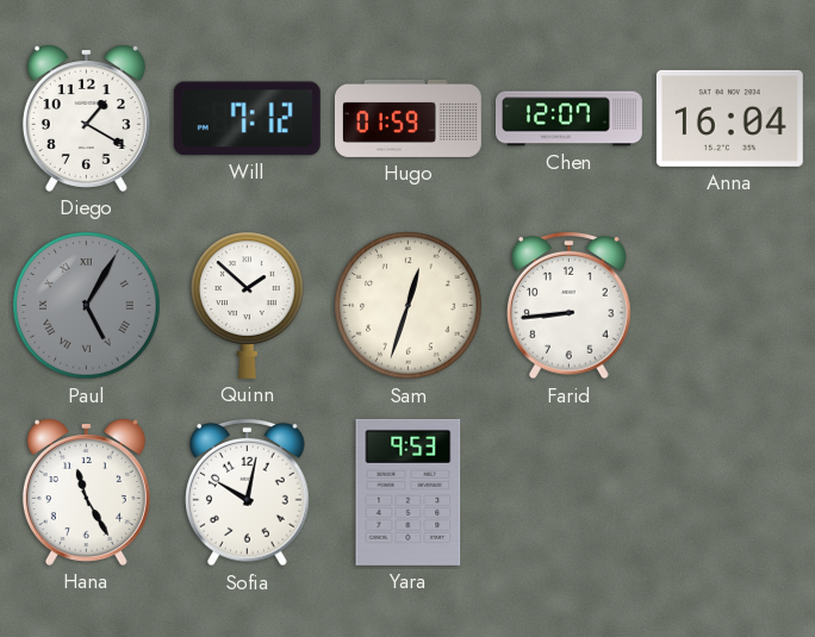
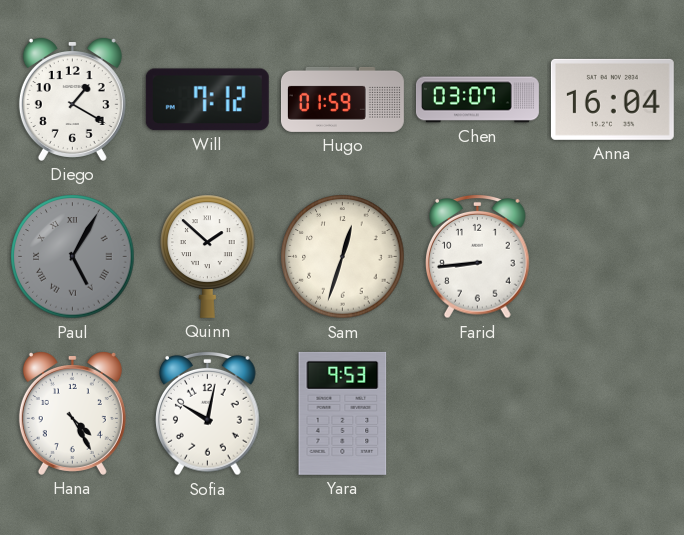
Chen: 12:07 -> 03:07 (477, 100)
Hana: 11:25 -> 4:25 (72, 414)
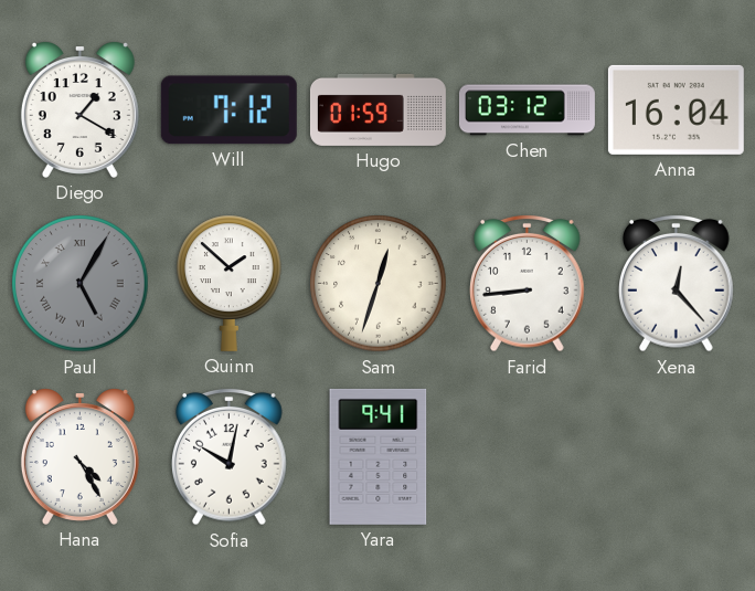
Chen: 03:07 -> 03:12 (527, 110)
Xena: none -> 12:23 (677, 283)
Yara: 9:53 -> 9:41 (379, 456)
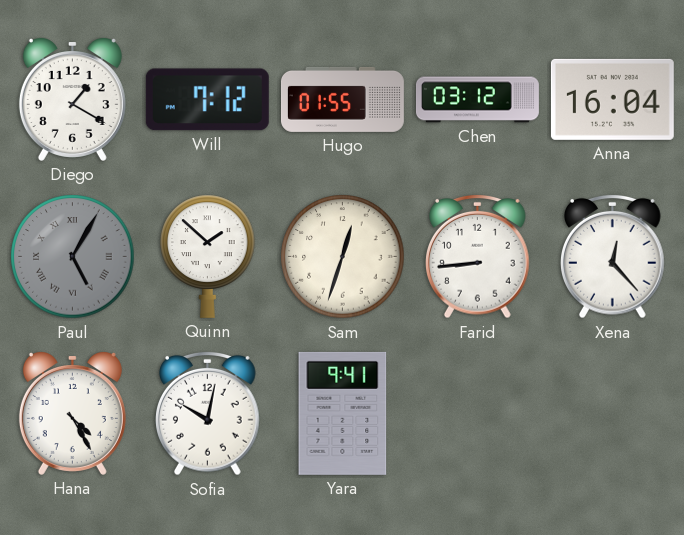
Hugo: 01:59 -> 01:55 (342, 99)
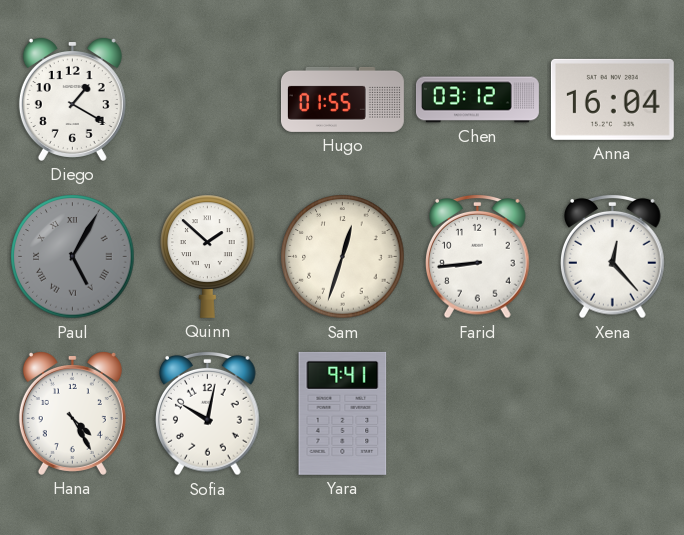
Will: 7:12 -> none (207, 100)
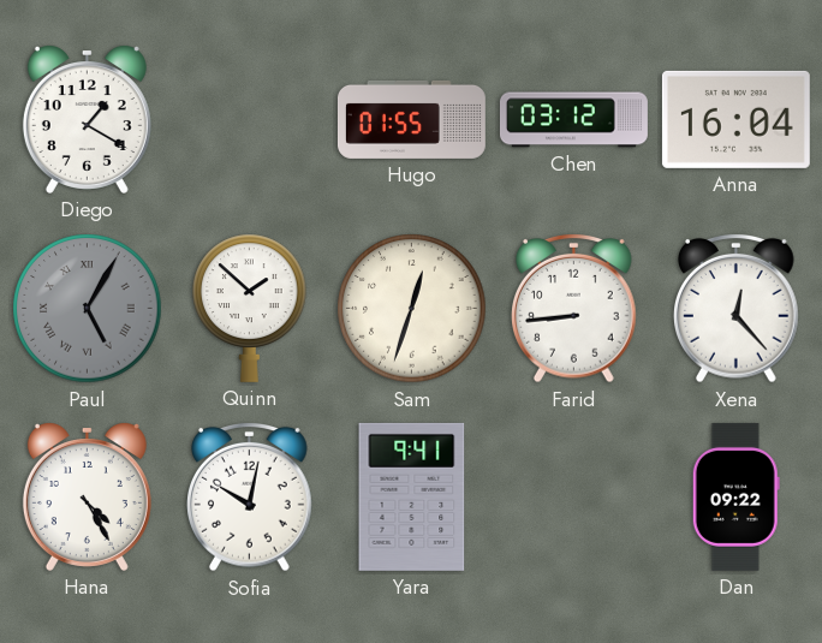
Dan: none -> 09:22 (735, 496)
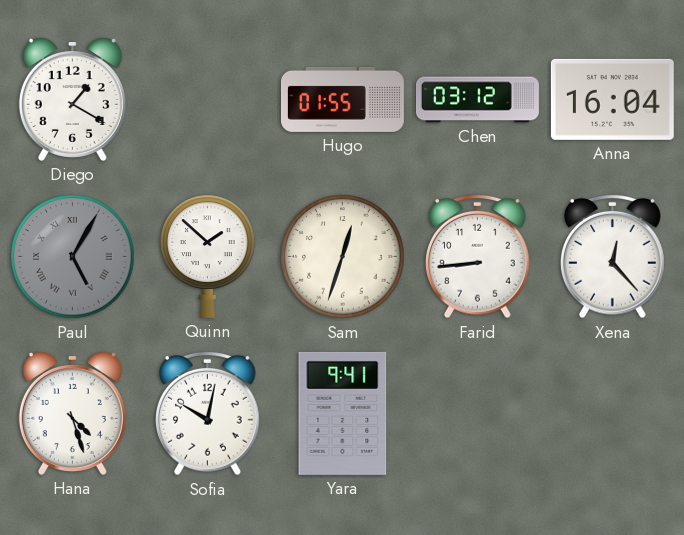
Hana: 4:25 -> 4:27 (72, 414)
Dan: 09:22 -> none (735, 496)
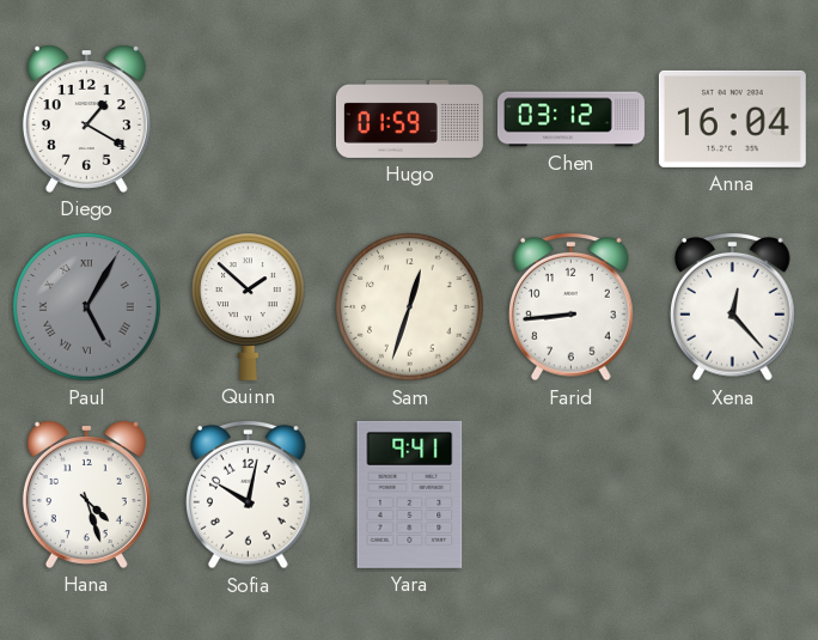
Hugo: 01:55 -> 01:59 (409, 118)
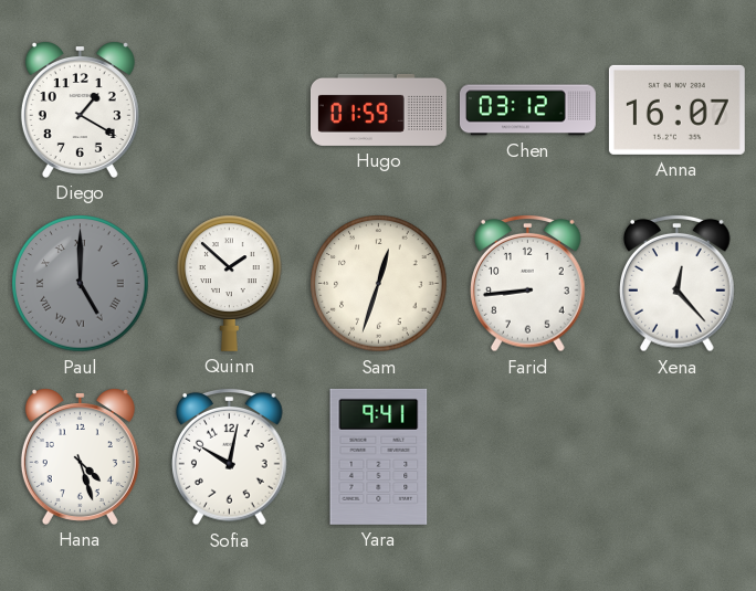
Anna: 16:04 -> 16:07 (676, 109)
Paul: 5:05 -> 5:00 (81, 284)
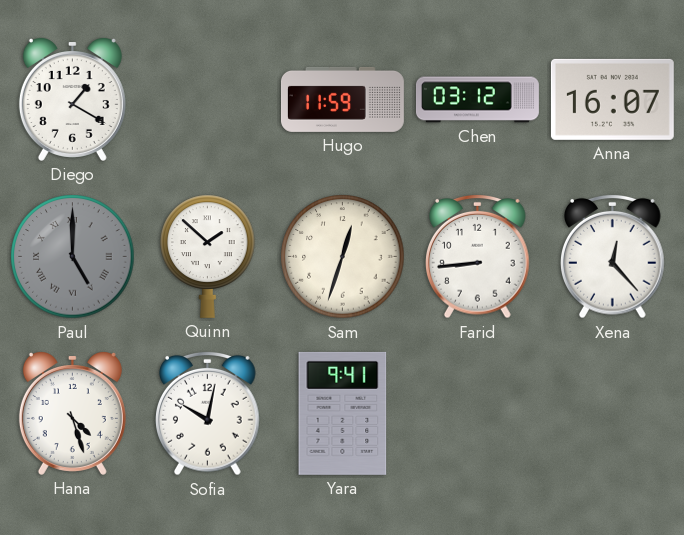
Hugo: 01:59 -> 11:59 (342, 99)
